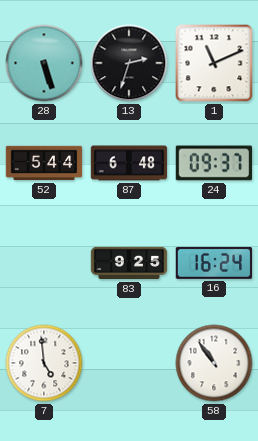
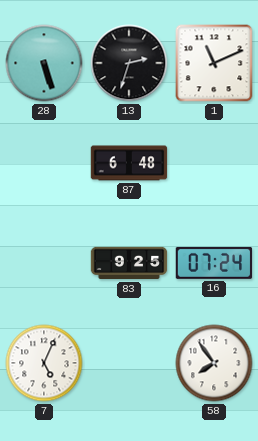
52: 5:44 -> none (44, 163)
24: 09:37 -> none (214, 163)
16: 16:24 -> 07:24 (214, 263)
7: 4:59 -> 5:04 (44, 363)
58: 10:54 -> 7:54 (214, 363)
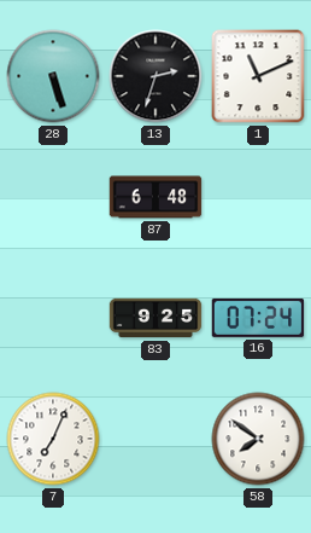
7: 5:04 -> 7:04 (53, 439)
58: 7:54 -> 7:51 (258, 439)
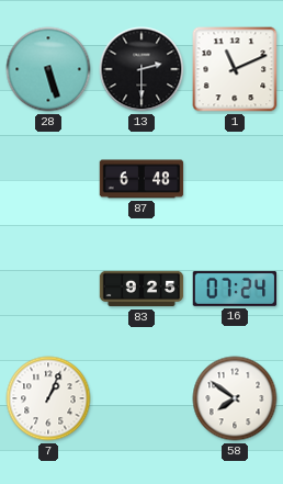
13: 2:33 -> 2:30 (141, 69)
7: 7:04 -> 1:04 (48, 398)
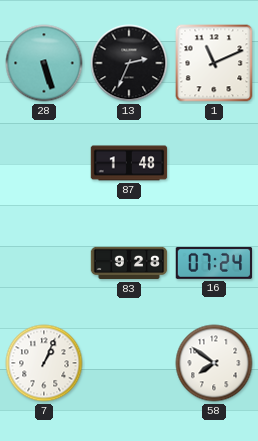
13: 2:30 -> 2:34 (129, 63)
87: 6:48 -> 1:48 (129, 163)
83: 9:25 -> 9:28 (129, 263)
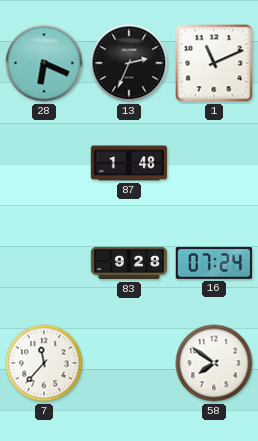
28: 5:27 -> 6:19 (44, 63)
7: 1:04 -> 11:37 (44, 363)
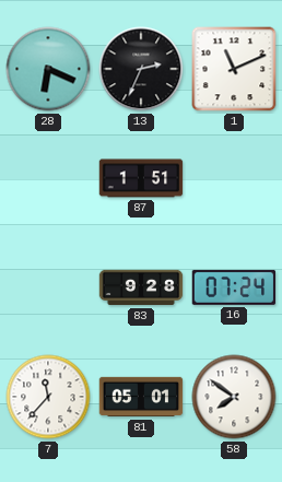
87: 1:48 -> 1:51 (141, 178)
81: none -> 05:01 (141, 397)
